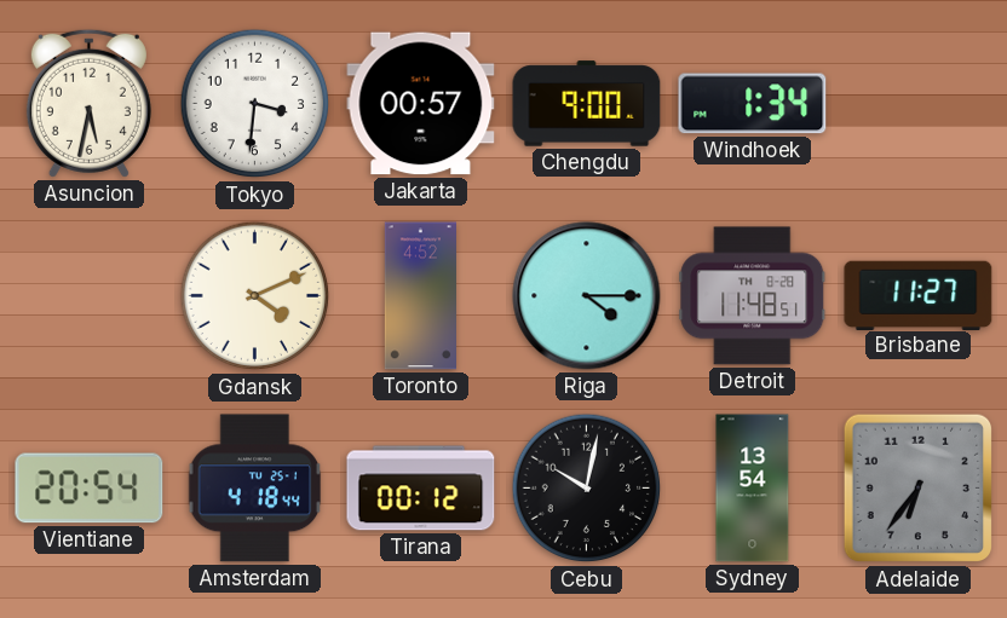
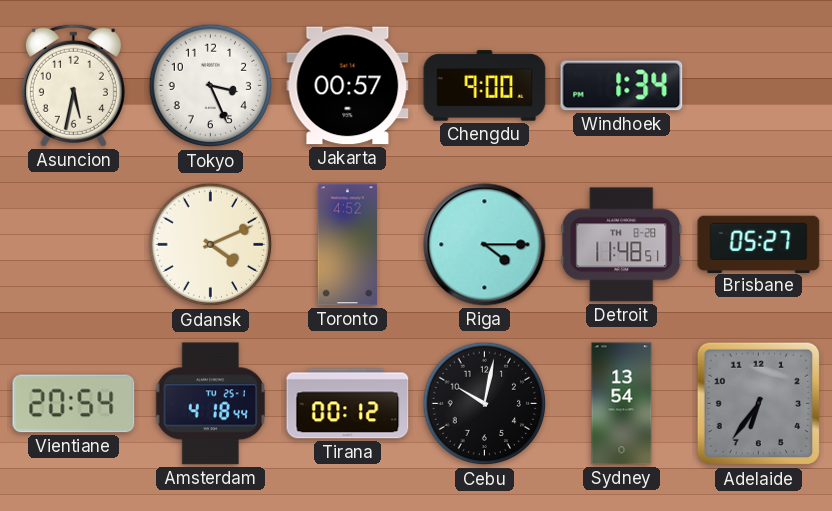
Tokyo: 3:31 -> 3:26 (211, 86)
Brisbane: 11:27 -> 05:27 (759, 244)
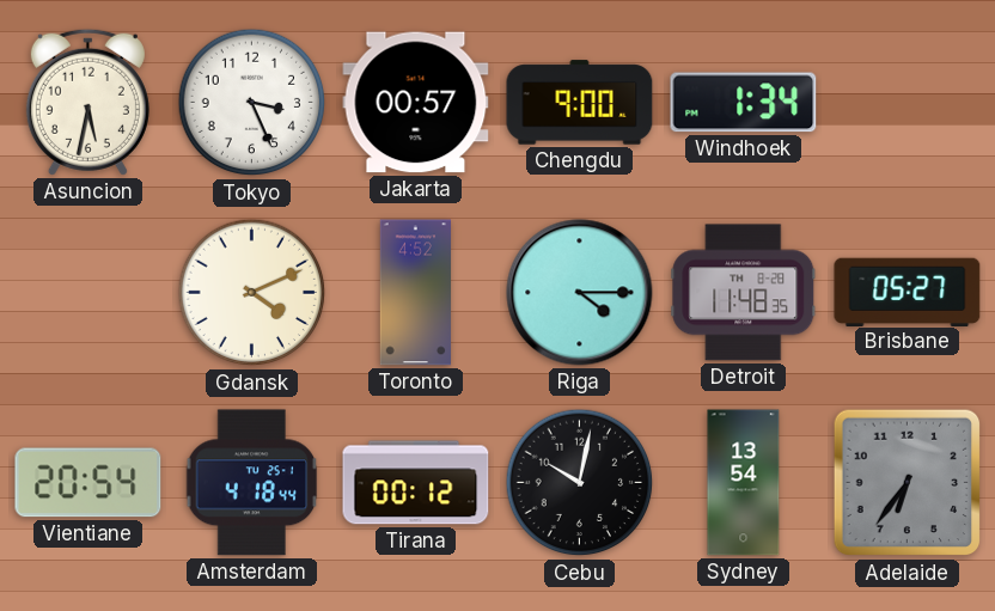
Detroit: 11:48:51 -> 11:48:35 (744, 293)
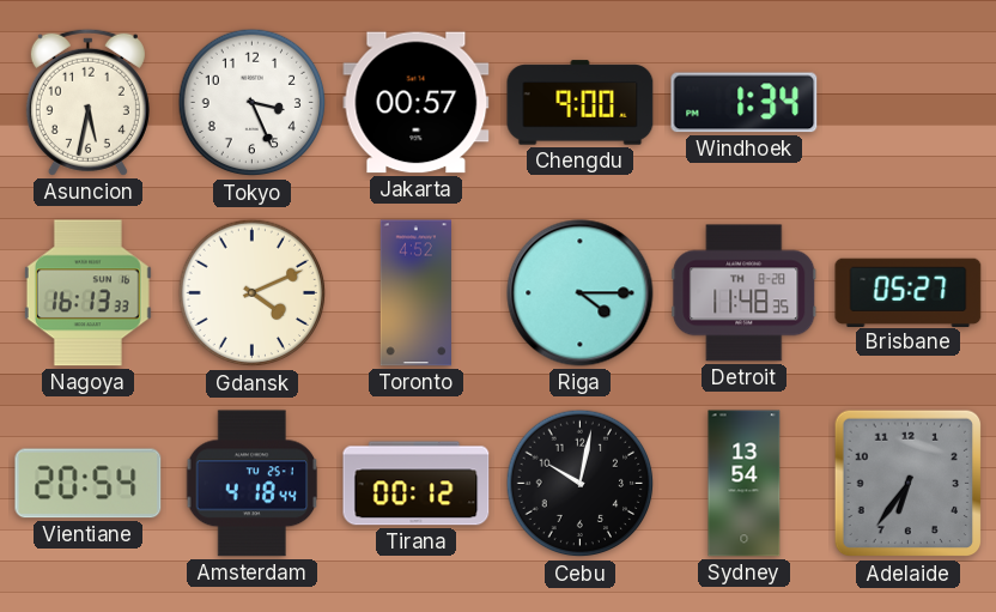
Nagoya: none -> 16:13 (87, 293)
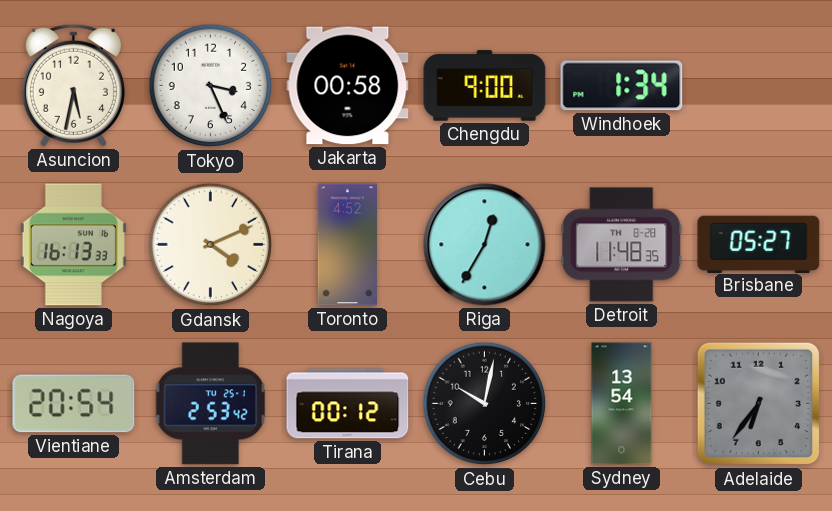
Jakarta: 00:57 -> 00:58 (348, 86)
Riga: 4:15 -> 12:35 (485, 245)
Amsterdam: 4:18 -> 2:53 (211, 404)
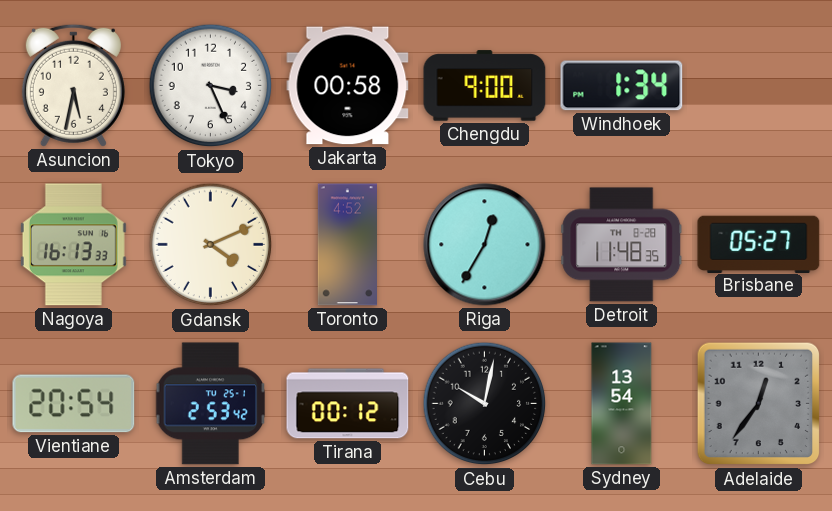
Adelaide: 6:36 -> 12:36 (759, 404)
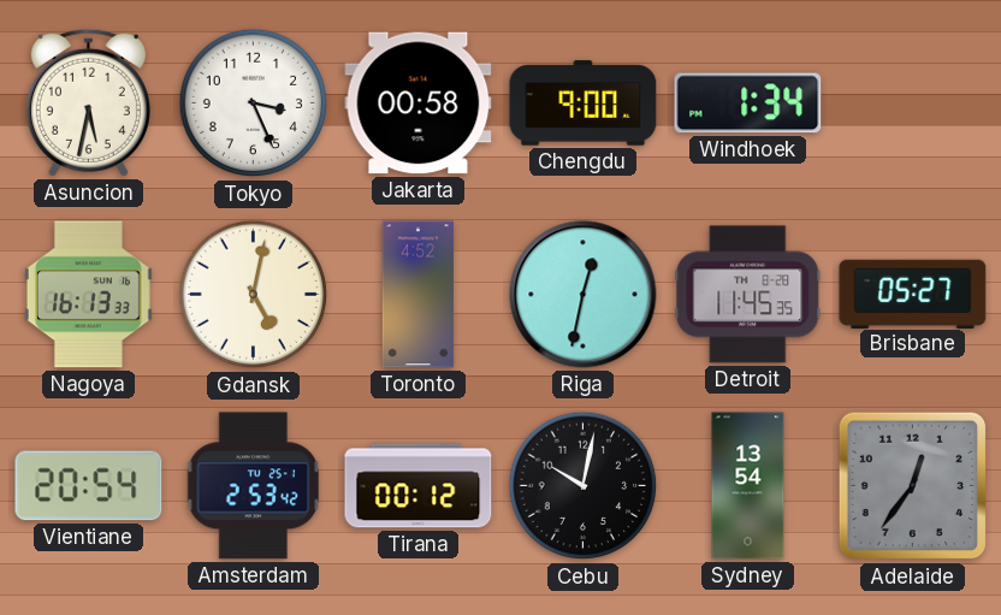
Gdansk: 4:11 -> 5:02 (254, 295)
Riga: 12:35 -> 12:32 (584, 295)
Detroit: 11:48 -> 11:45 (748, 295)
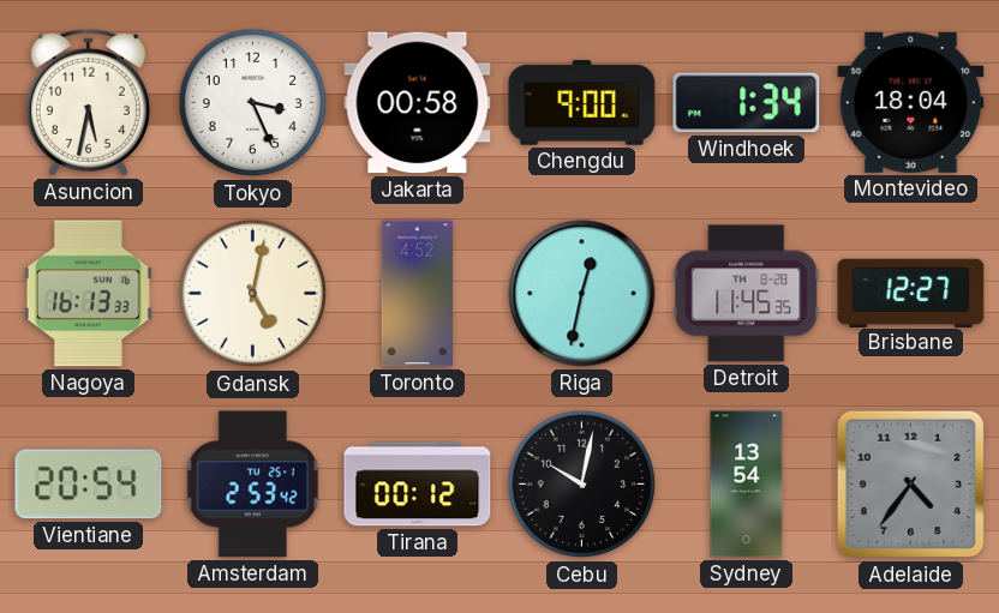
Montevideo: none -> 18:04 (911, 102)
Brisbane: 05:27 -> 12:27 (911, 293)
Adelaide: 12:36 -> 4:36 (911, 485)
